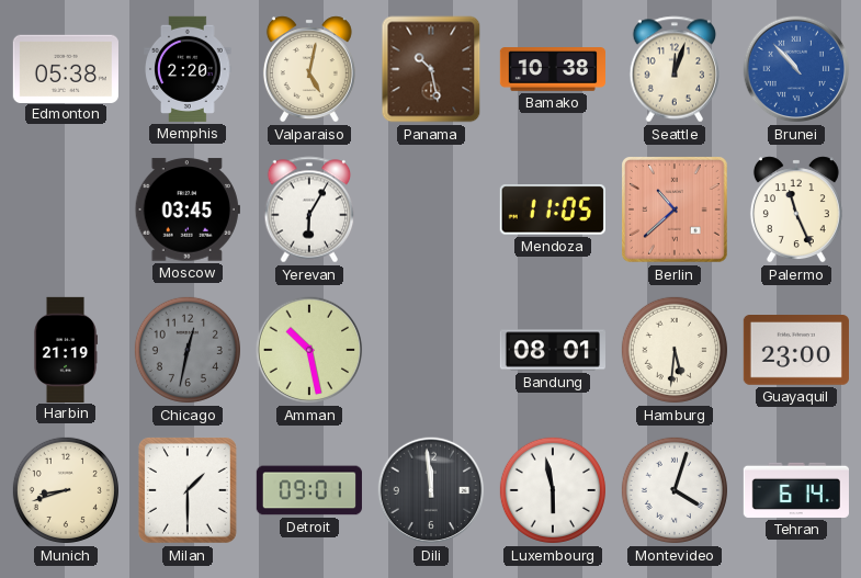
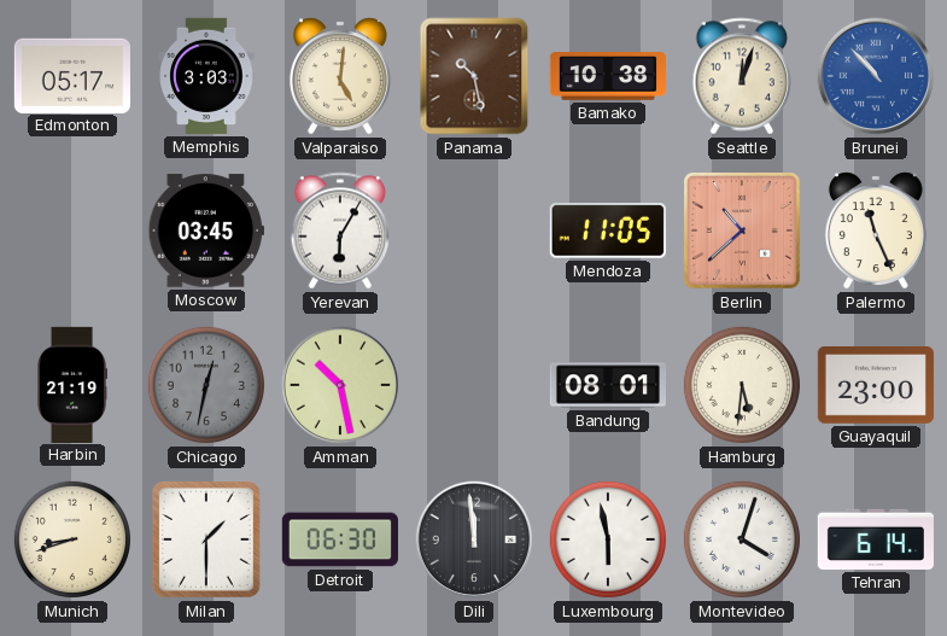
Edmonton: 05:38 -> 05:17 (72, 75)
Memphis: 2:20 -> 3:03 (206, 76)
Valparaiso: 5:02 -> 5:01 (340, 76)
Detroit: 09:01 -> 06:30 (340, 539)
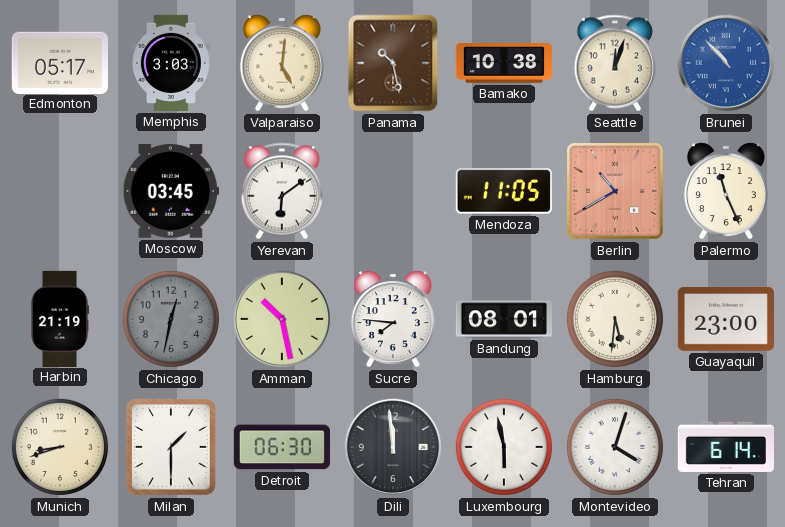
Yerevan: 6:05 -> 6:09 (282, 191)
Berlin: 10:38 -> 10:40 (616, 192)
Sucre: none -> 7:46 (393, 319)
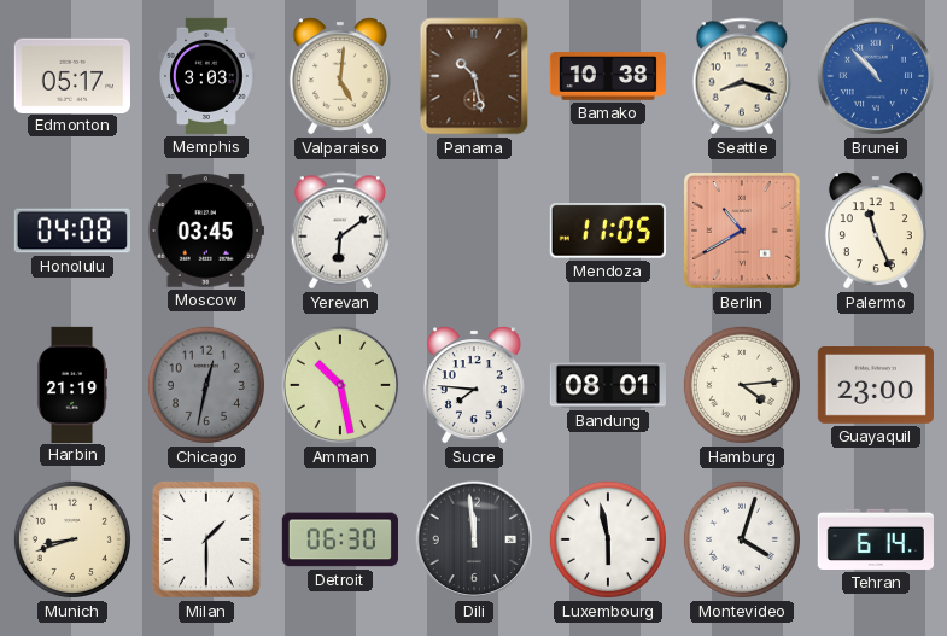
Seattle: 12:03 -> 8:18 (742, 76)
Honolulu: none -> 04:08 (72, 231)
Hamburg: 5:31 -> 4:14 (742, 385)
